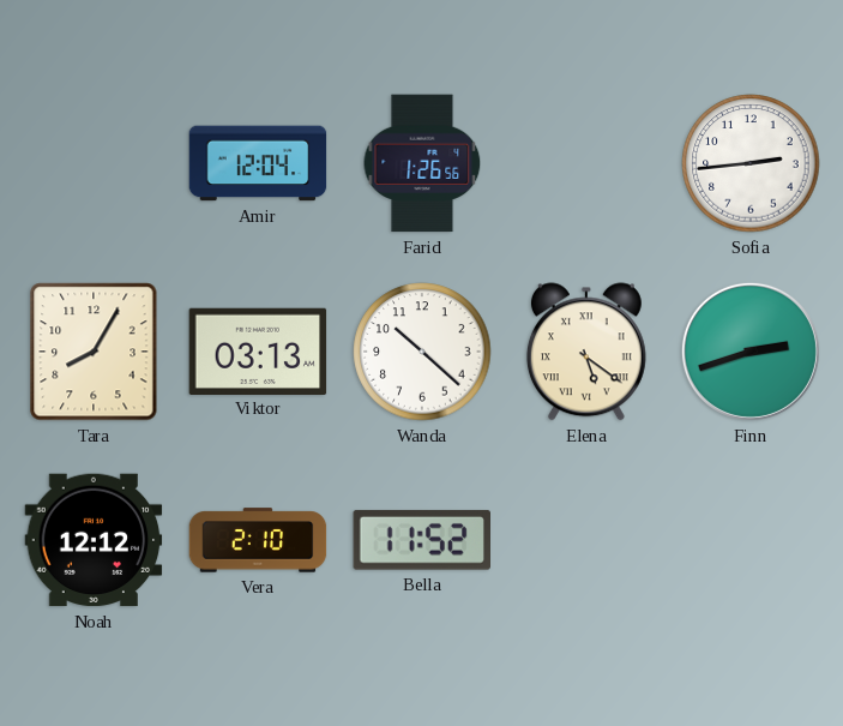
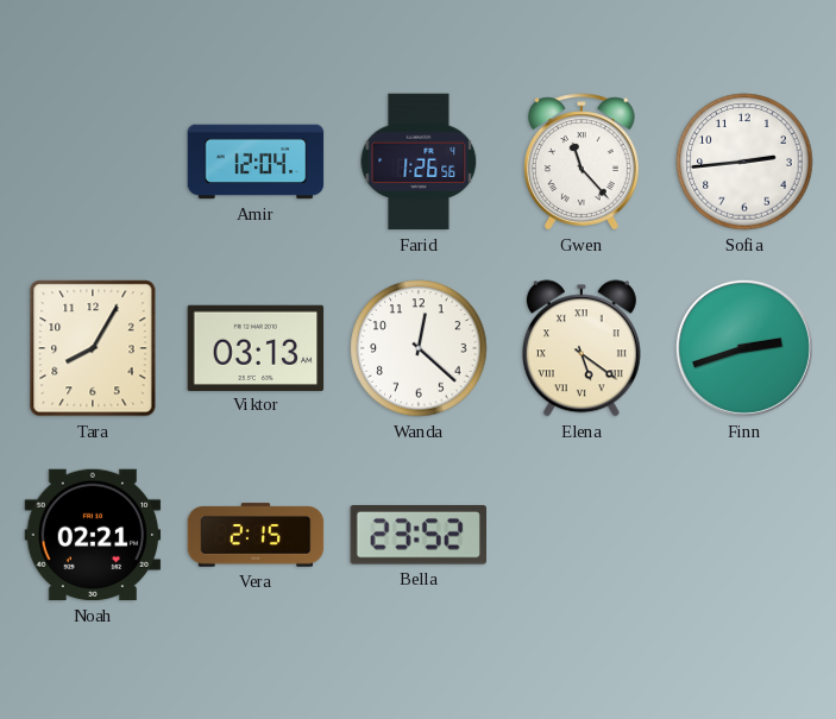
Gwen: none -> 11:23 (582, 162)
Wanda: 10:22 -> 12:22 (419, 348)
Noah: 12:12 -> 02:21 (93, 535)
Vera: 2:10 -> 2:15 (256, 535)
Bella: 11:52 -> 23:52 (417, 535)
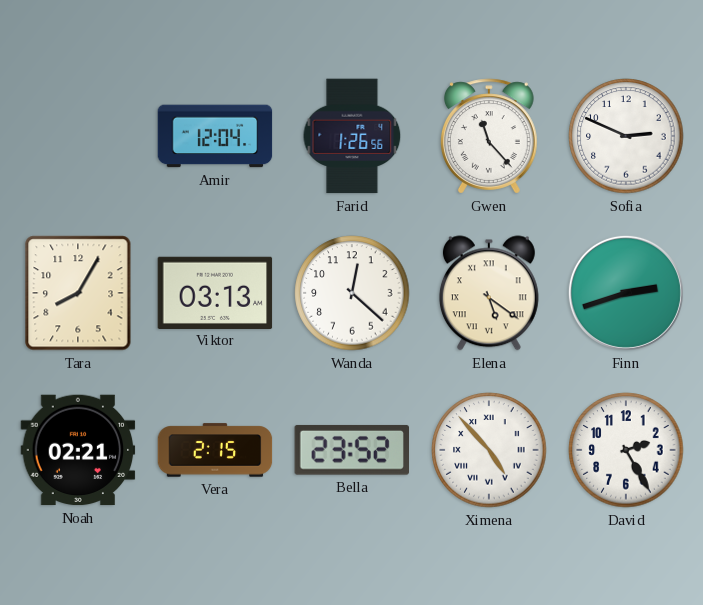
Sofia: 2:44 -> 2:49 (626, 136)
Ximena: none -> 4:53 (489, 450)
David: none -> 2:25 (626, 450)
